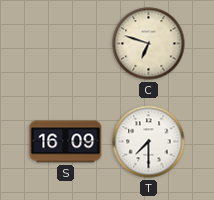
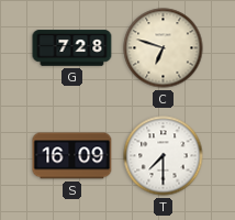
G: none -> 7:28 (72, 48)
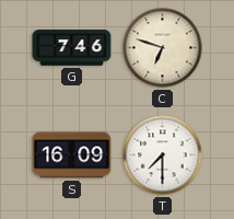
G: 7:28 -> 7:46 (72, 48)
